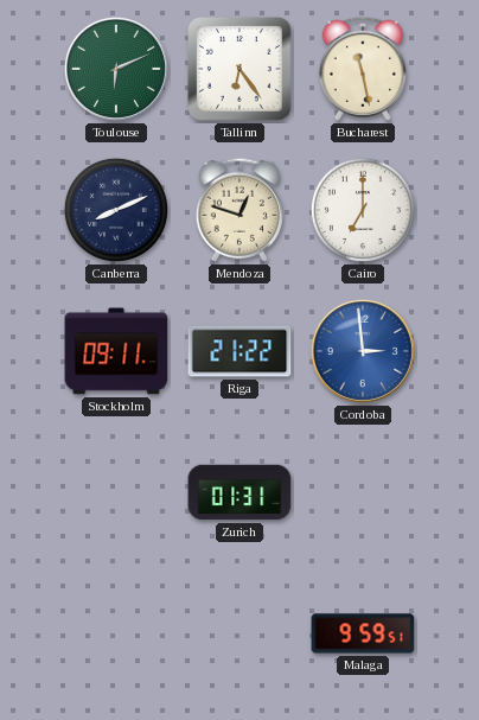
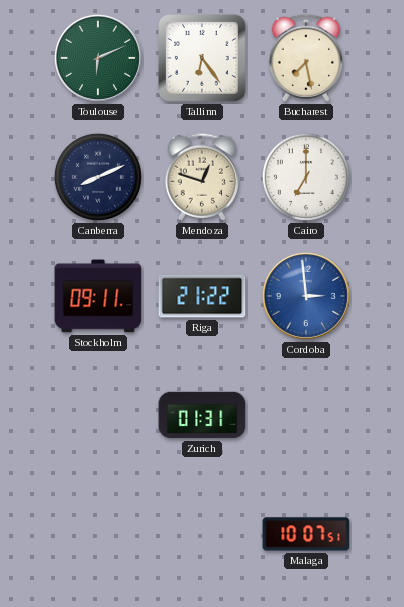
Bucharest: 11:28 -> 7:28 (305, 58)
Malaga: 9:59 -> 10:07 (306, 534)
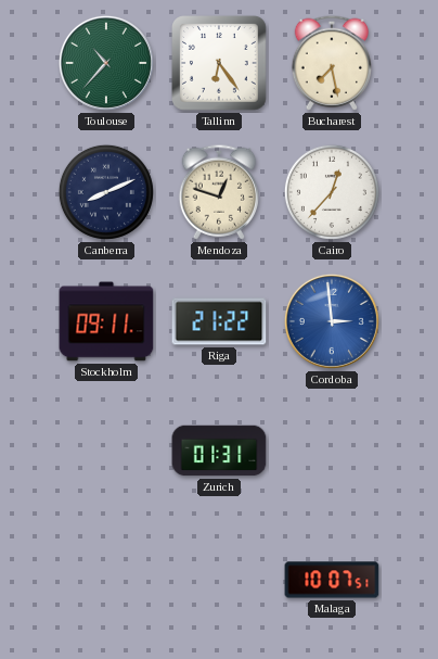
Toulouse: 6:11 -> 10:37 (106, 63)
Cairo: 7:00 -> 12:37 (332, 192)
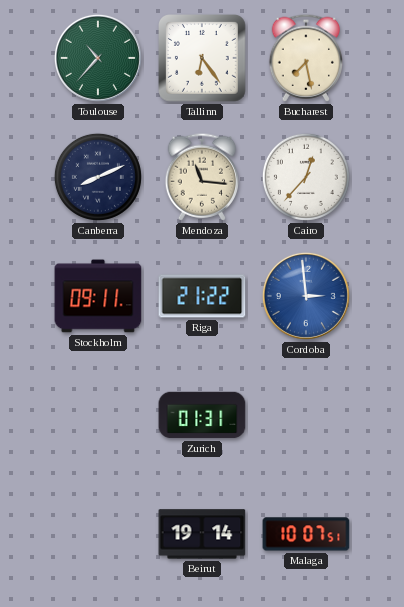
Mendoza: 12:48 -> 11:16 (201, 177)
Beirut: none -> 19:14 (202, 534)
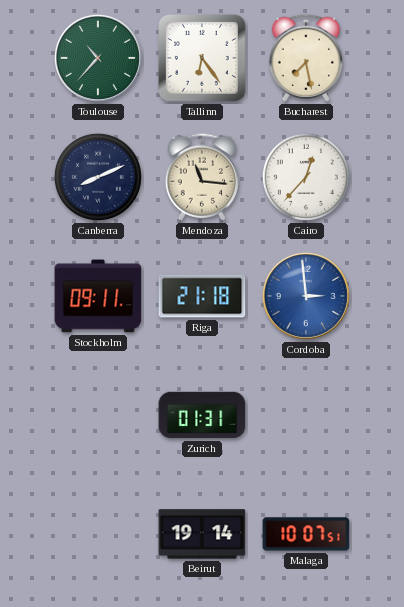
Riga: 21:22 -> 21:18 (202, 296)
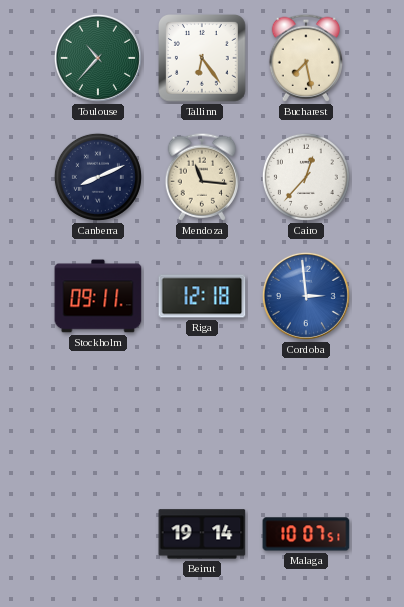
Riga: 21:18 -> 12:18 (202, 296)
Zurich: 01:31 -> none (202, 415)
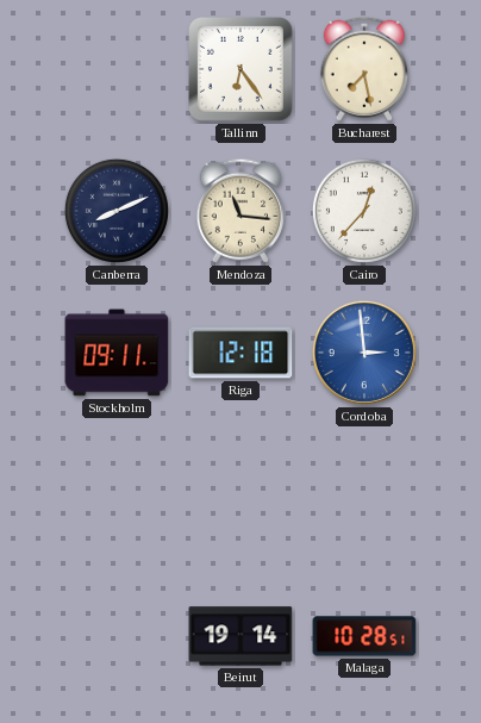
Toulouse: 10:37 -> none (98, 58)
Malaga: 10:07 -> 10:28 (364, 636)
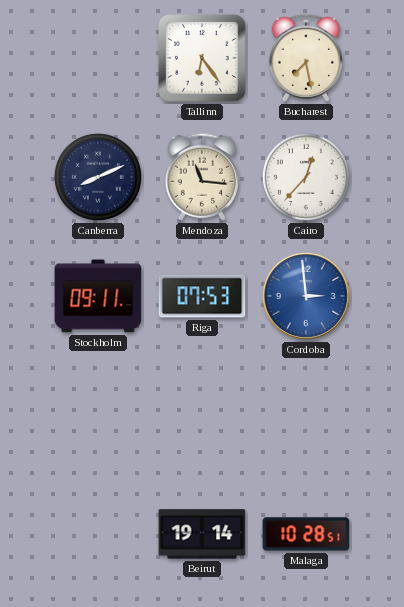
Riga: 12:18 -> 07:53 (202, 296)
